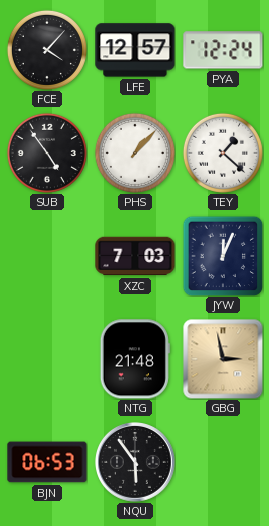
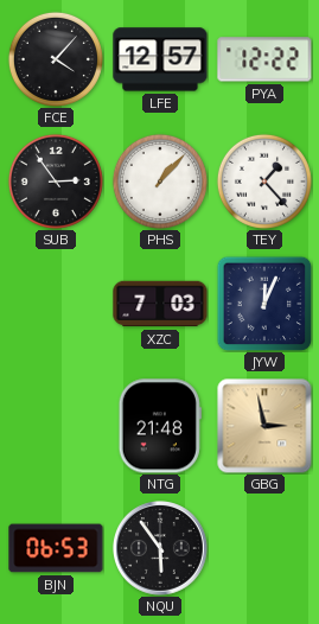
PYA: 12:24 -> 12:22 (264, 59)
SUB: 4:54 -> 2:54 (56, 182)
TEY: 1:22 -> 1:23 (264, 182)
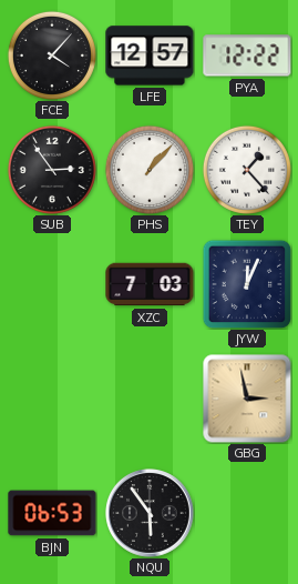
NTG: 21:48 -> none (160, 426)
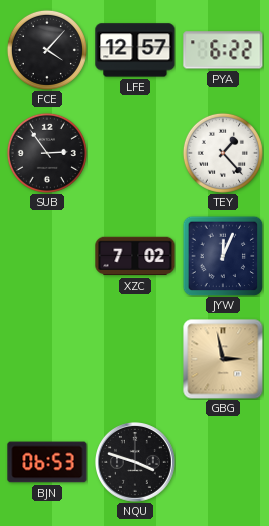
PYA: 12:22 -> 6:22 (223, 50)
PHS: 1:07 -> none (150, 170)
XZC: 7:03 -> 7:02 (135, 256)
NQU: 5:54 -> 3:48 (136, 463)
